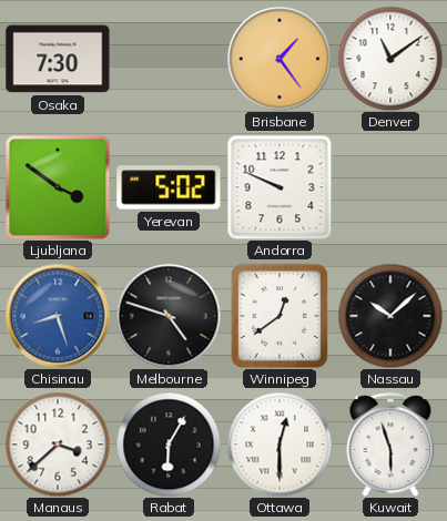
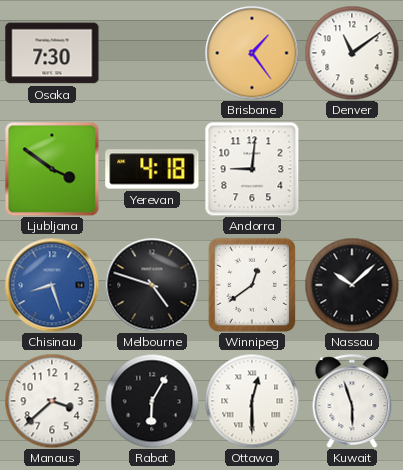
Yerevan: 5:02 -> 4:18 (152, 169)
Andorra: 9:49 -> 9:01 (252, 169)
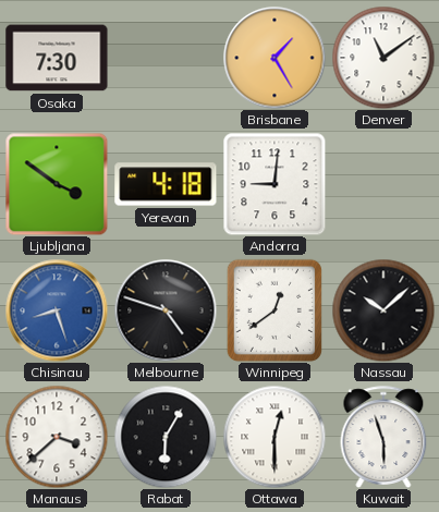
Brisbane: 1:24 -> 1:25 (275, 58)
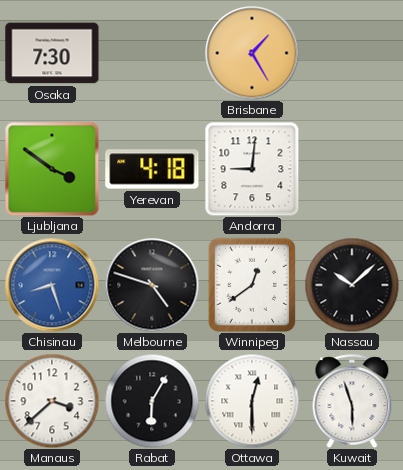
Denver: 11:09 -> none (383, 58)
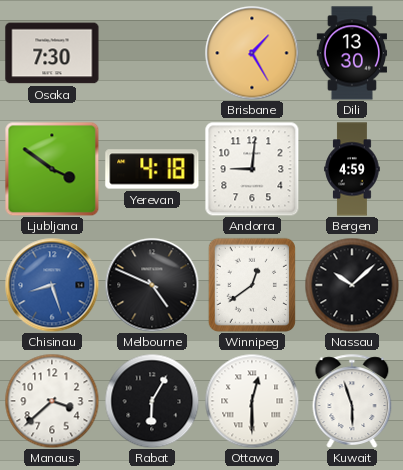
Dili: none -> 13:30 (351, 53)
Bergen: none -> 4:59 (352, 169)
Melbourne: 4:48 -> 4:49 (152, 285)
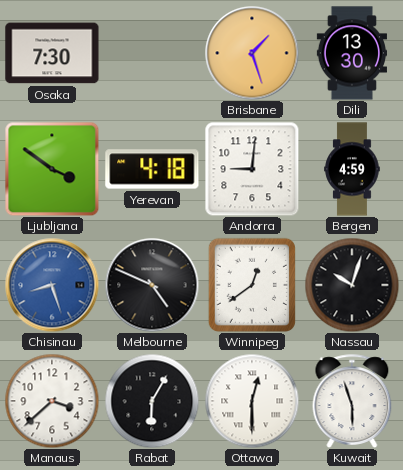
Brisbane: 1:25 -> 1:27 (252, 53)
Nassau: 10:08 -> 10:03 (352, 285)
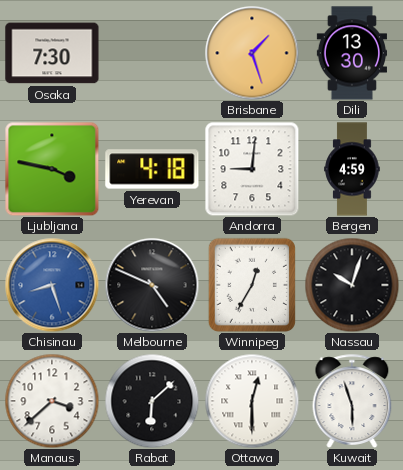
Ljubljana: 3:51 -> 3:47 (52, 169)
Winnipeg: 12:39 -> 12:35 (252, 285)
Rabat: 6:05 -> 6:08 (152, 401)
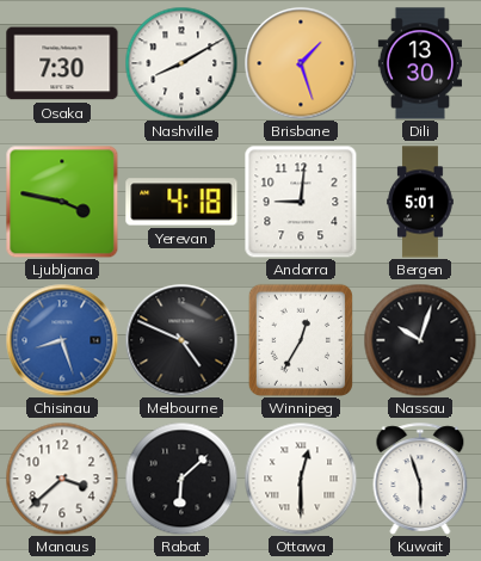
Nashville: none -> 8:10 (181, 63)
Bergen: 4:59 -> 5:01 (420, 202)
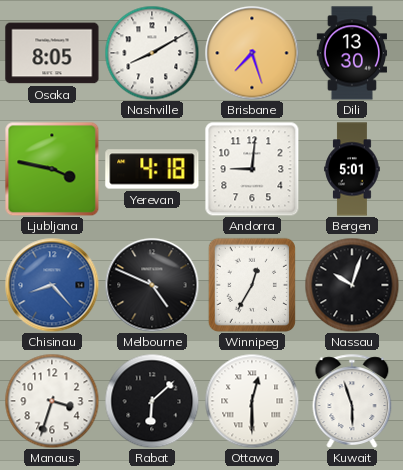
Osaka: 7:30 -> 8:05 (52, 53)
Brisbane: 1:27 -> 7:27 (252, 53)
Chisinau: 8:27 -> 8:23 (52, 285)
Manaus: 3:38 -> 3:33 (52, 401)
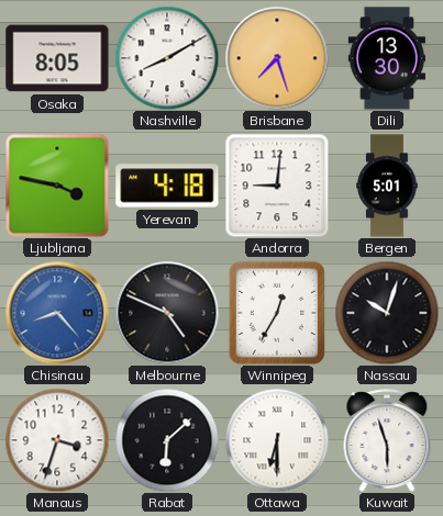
Ottawa: 12:30 -> 6:30 (277, 440)
